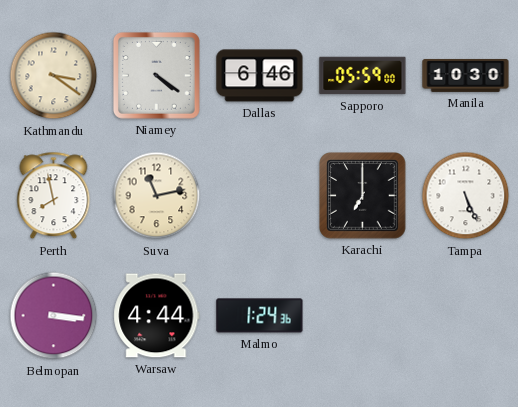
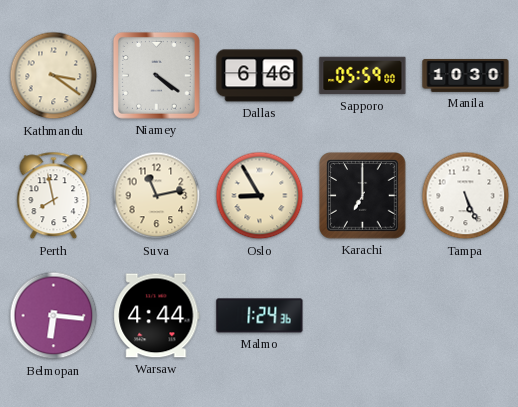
Oslo: none -> 8:55 (260, 196)
Belmopan: 3:16 -> 6:16 (54, 316)
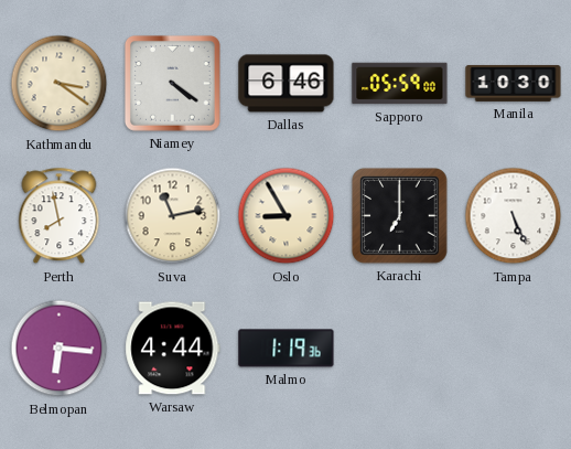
Malmo: 1:24 -> 1:19 (287, 349)
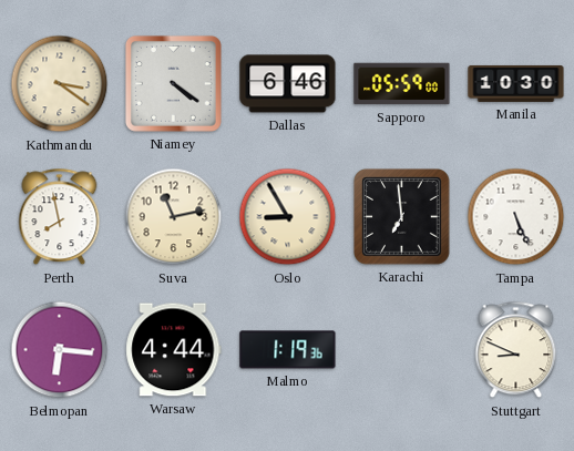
Karachi: 7:00 -> 6:59 (402, 217)
Stuttgart: none -> 8:49 (516, 350)
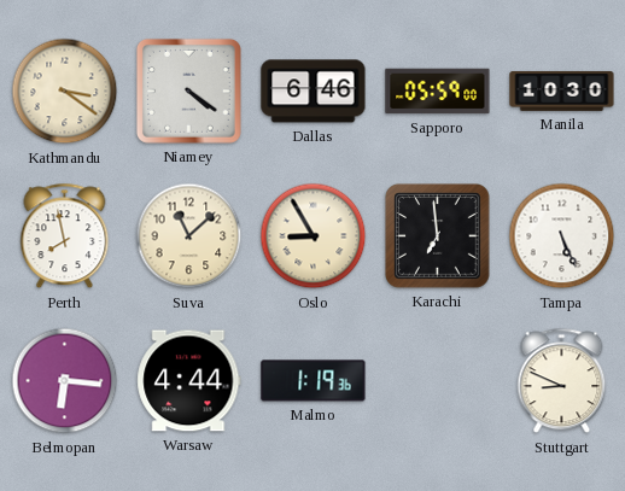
Suva: 11:13 -> 11:08 (189, 236)
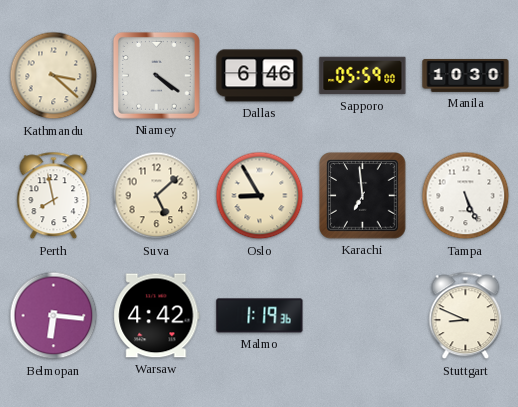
Kathmandu: 3:21 -> 3:22 (54, 76)
Suva: 11:08 -> 5:08 (157, 196)
Warsaw: 4:44 -> 4:42 (157, 316)
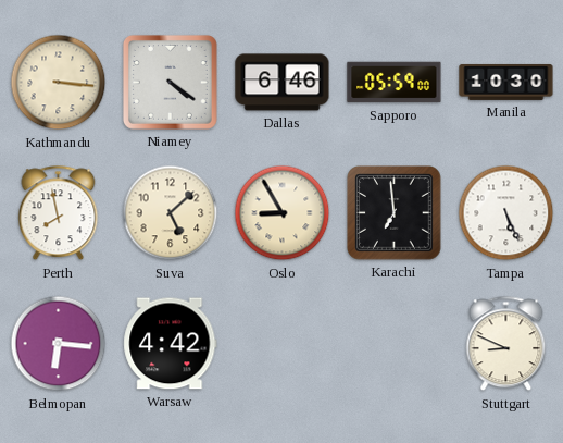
Kathmandu: 3:22 -> 3:16 (59, 83)
Malmo: 1:19 -> none (260, 316)
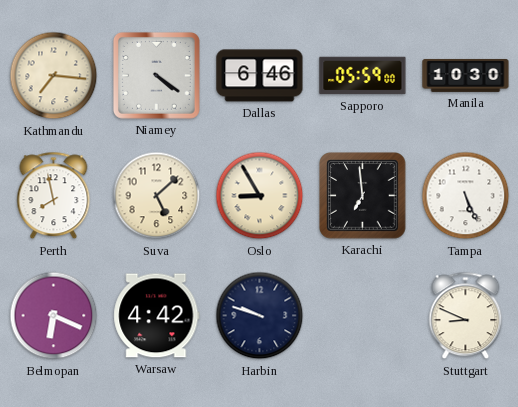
Kathmandu: 3:16 -> 7:16 (54, 76)
Belmopan: 6:16 -> 6:19 (54, 316)
Harbin: none -> 9:48 (260, 316)
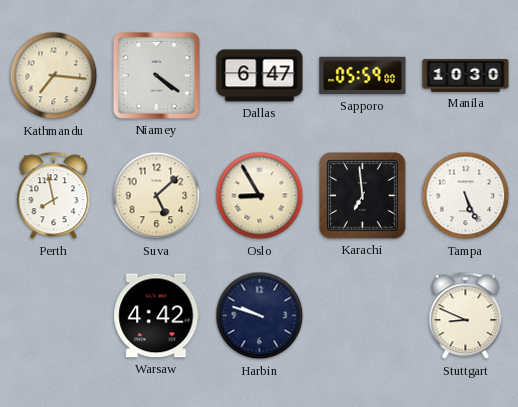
Dallas: 6:46 -> 6:47 (260, 76)
Belmopan: 6:19 -> none (54, 316)
